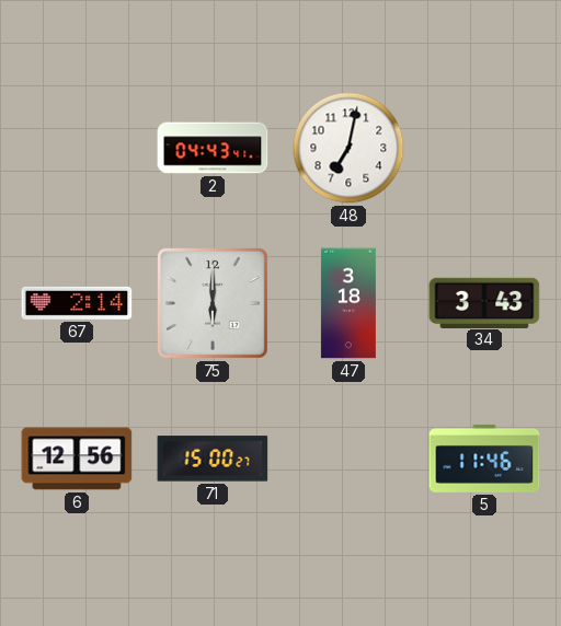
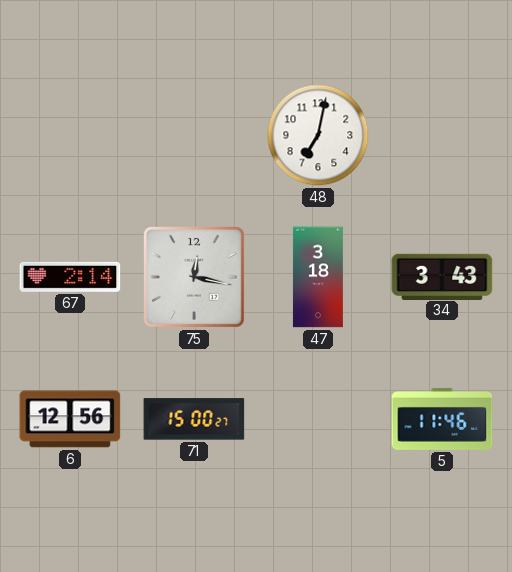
2: 04:43 -> none (213, 148)
75: 6:00 -> 12:17 (195, 278)
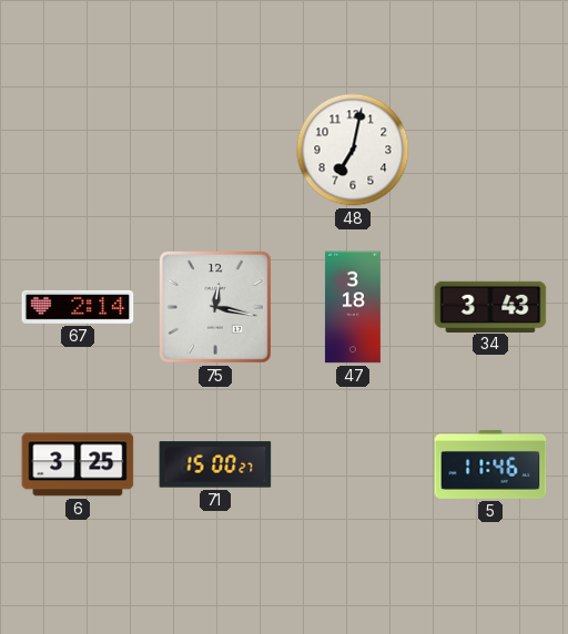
6: 12:56 -> 3:25 (78, 464)
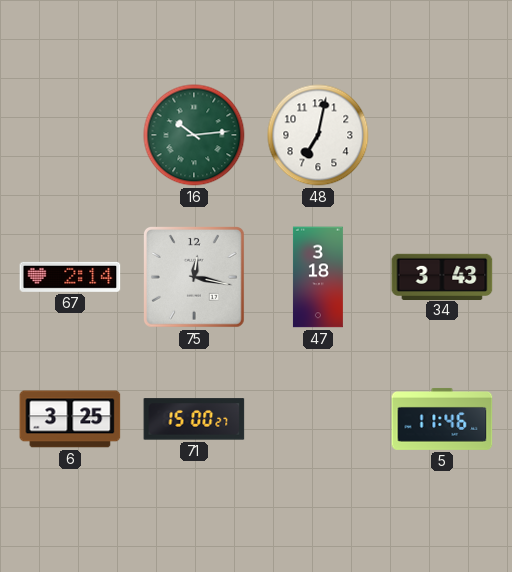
16: none -> 10:14 (194, 135)
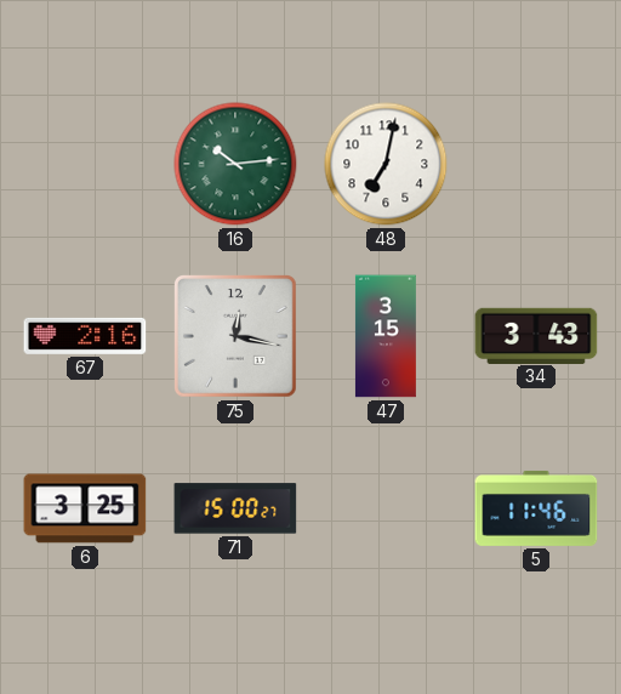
67: 2:14 -> 2:16 (85, 336)
47: 3:18 -> 3:15 (386, 336)
